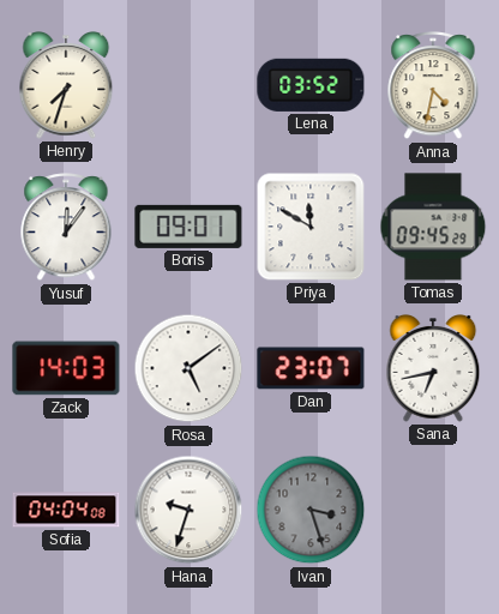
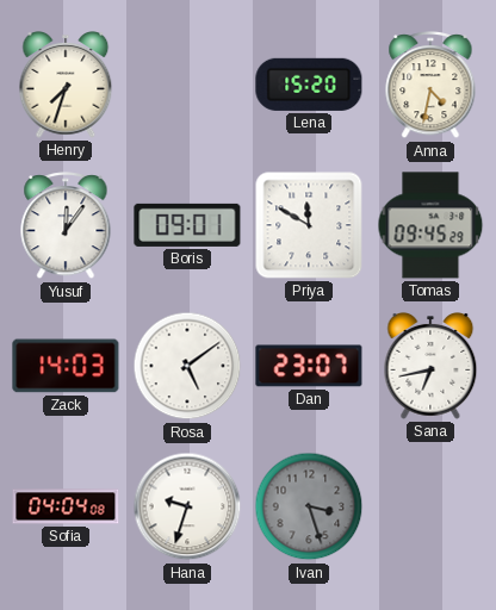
Lena: 03:52 -> 15:20 (309, 85)
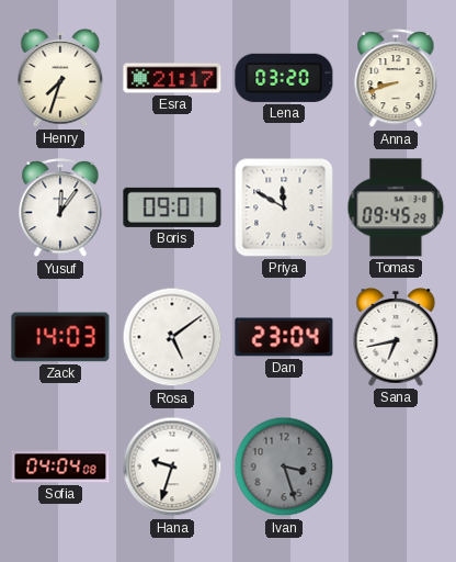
Esra: none -> 21:17 (172, 78)
Lena: 15:20 -> 03:20 (284, 78)
Anna: 4:32 -> 8:42 (396, 79)
Dan: 23:07 -> 23:04 (284, 337)
